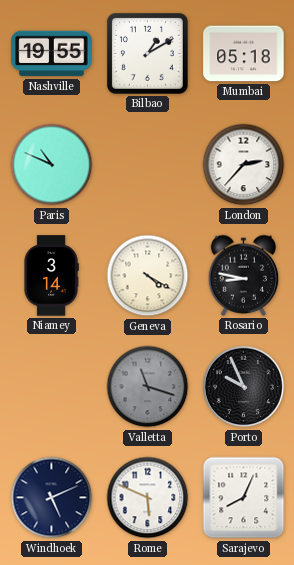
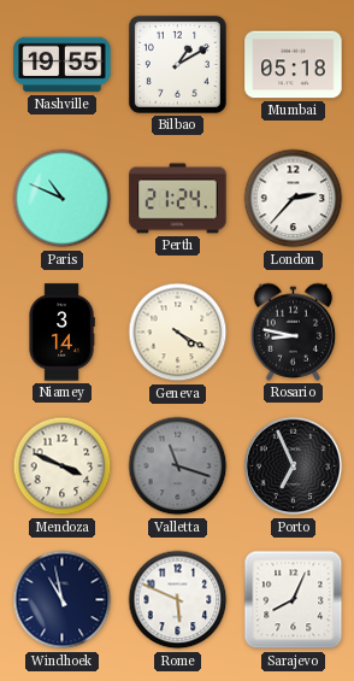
Perth: none -> 21:24 (178, 199)
Mendoza: none -> 3:49 (63, 466)
Porto: 9:56 -> 6:56 (294, 466)
Windhoek: 5:11 -> 10:58 (63, 600)
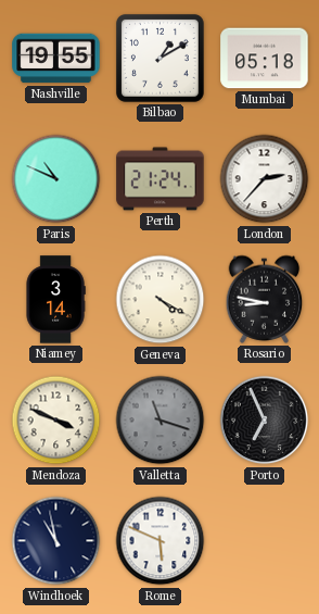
Sarajevo: 8:04 -> none (294, 600)
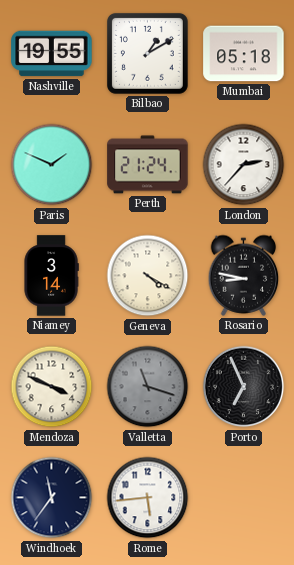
Paris: 10:49 -> 1:49 (52, 165)
Windhoek: 10:58 -> 11:36 (52, 498)
Rome: 5:49 -> 5:44 (148, 498)
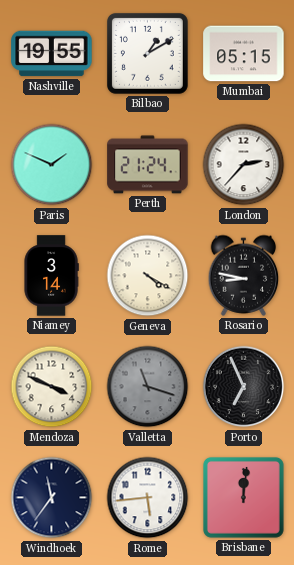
Mumbai: 05:18 -> 05:15 (244, 54)
Brisbane: none -> 12:01 (243, 497)
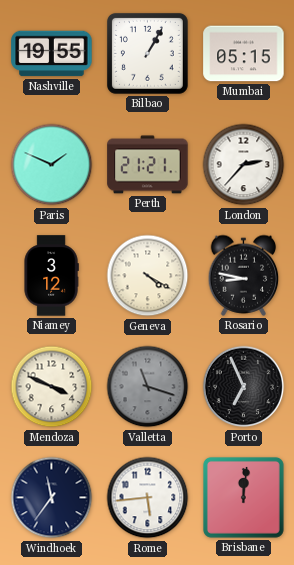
Bilbao: 1:10 -> 1:05 (147, 53)
Perth: 21:24 -> 21:21 (148, 165)
Niamey: 3:14 -> 3:12 (51, 276)
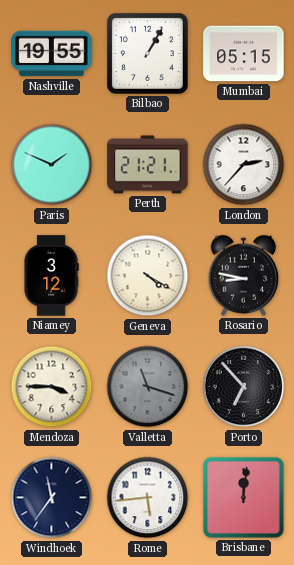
Mendoza: 3:49 -> 3:45 (52, 387)
Porto: 6:56 -> 6:53 (244, 387)
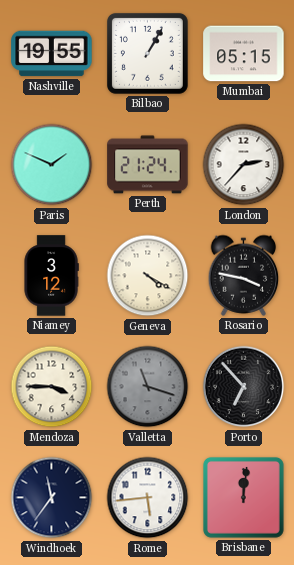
Perth: 21:21 -> 21:24 (148, 165)
Rosario: 8:47 -> 3:47 (244, 275)
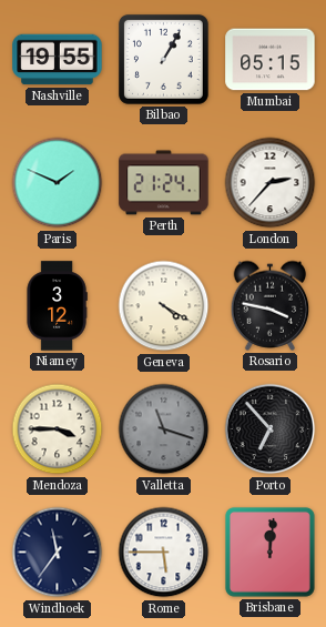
Rome: 5:44 -> 5:45 (164, 553)
